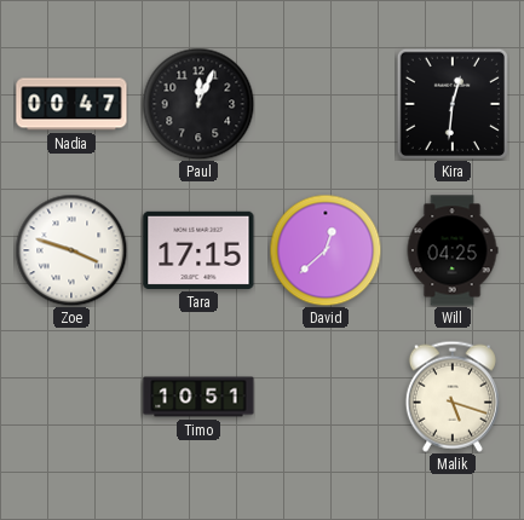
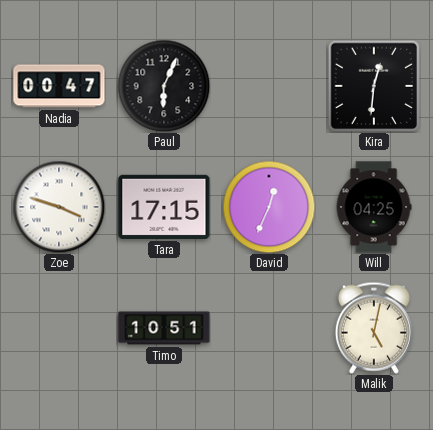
Paul: 12:04 -> 6:04 (164, 86)
David: 12:38 -> 12:34 (269, 207)
Malik: 5:18 -> 5:02 (374, 328)
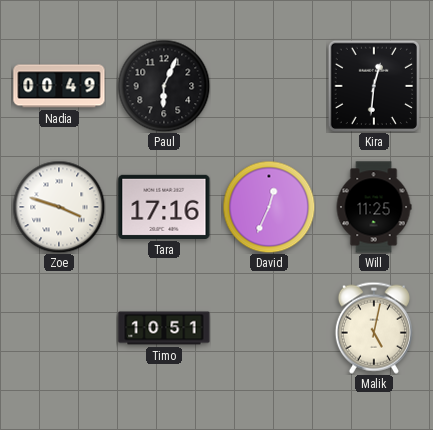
Nadia: 00:47 -> 00:49 (59, 86)
Tara: 17:15 -> 17:16 (164, 207)
Will: 04:25 -> 11:25 (374, 207)
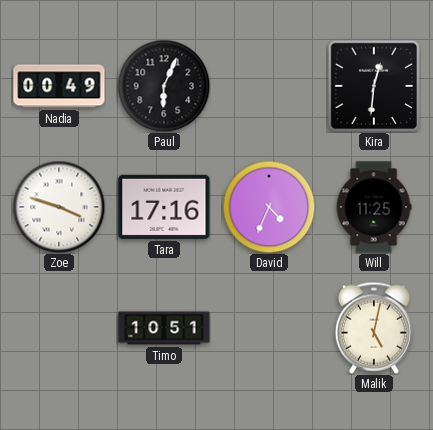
David: 12:34 -> 4:34 (269, 207)
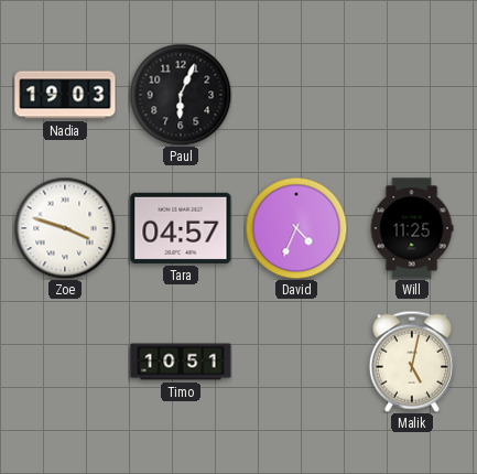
Nadia: 00:49 -> 19:03 (65, 95)
Kira: 12:31 -> none (374, 86)
Tara: 17:16 -> 04:57 (181, 228)
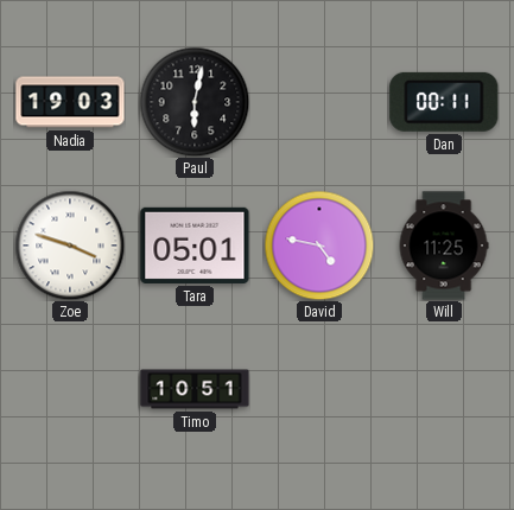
Paul: 6:04 -> 6:02 (195, 102)
Dan: none -> 00:11 (444, 102)
Tara: 04:57 -> 05:01 (195, 246)
David: 4:34 -> 4:47 (319, 246)
Malik: 5:02 -> none (412, 362)
